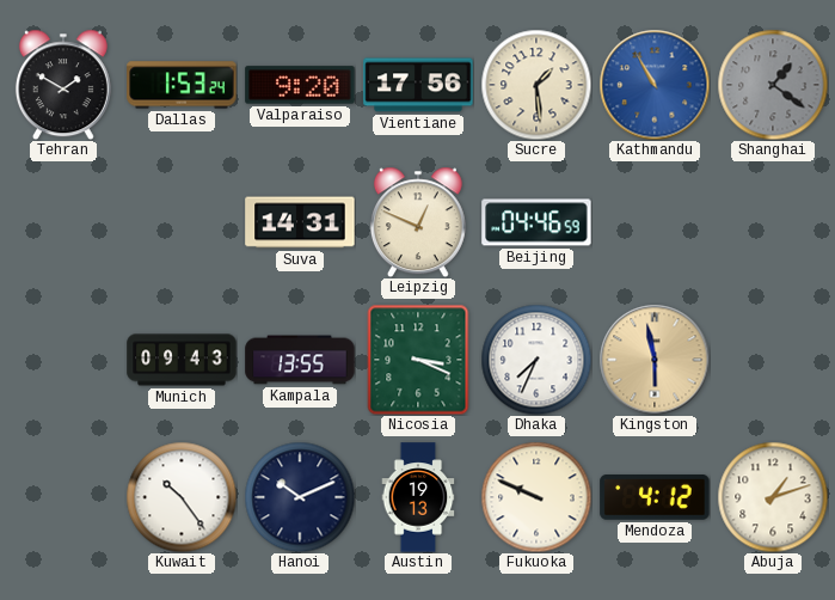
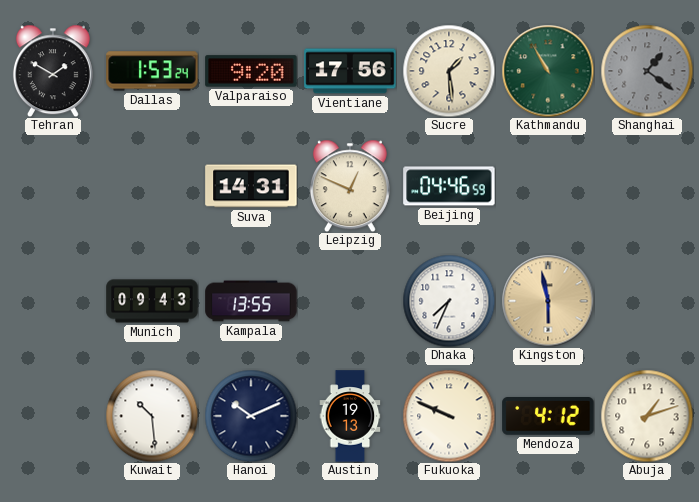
Kathmandu dial: blue -> green (548, 71)
Nicosia: 3:19 -> none (418, 360)
Kuwait: 10:24 -> 10:29 (152, 416)
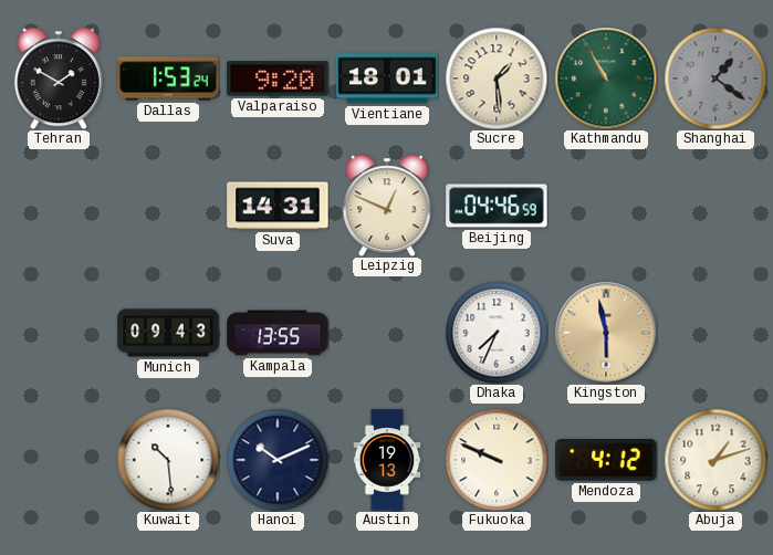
Vientiane: 17:56 -> 18:01 (387, 78)
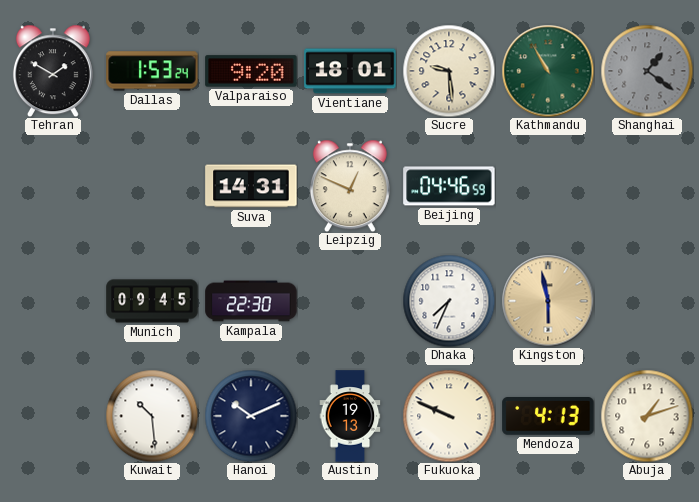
Sucre: 1:29 -> 9:29 (449, 71)
Munich: 09:43 -> 09:45 (152, 301)
Kampala: 13:55 -> 22:30 (251, 301)
Mendoza: 4:12 -> 4:13 (548, 417)
